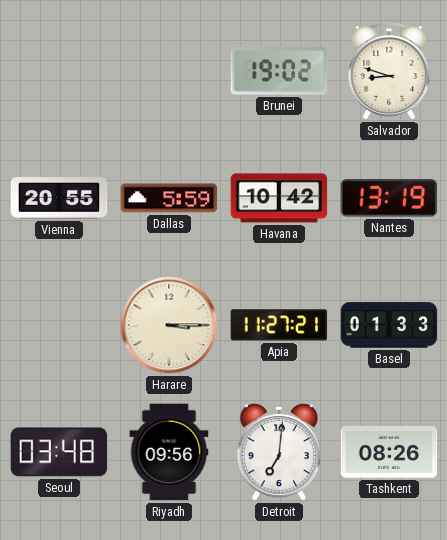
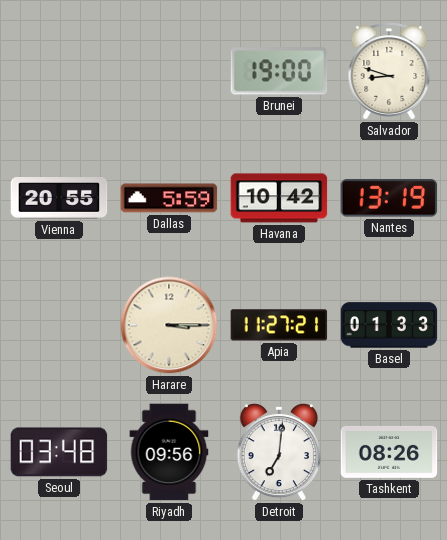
Brunei: 19:02 -> 19:00 (279, 71)
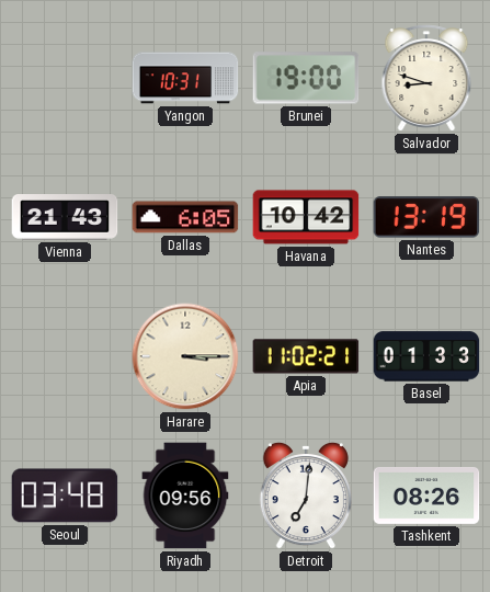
Yangon: none -> 10:31 (185, 78)
Vienna: 20:55 -> 21:43 (65, 218)
Dallas: 5:59 -> 6:05 (185, 217)
Apia: 11:27 -> 11:02 (306, 356)
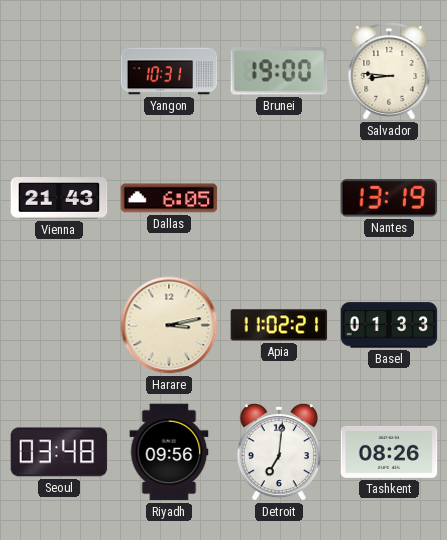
Salvador: 8:48 -> 8:46 (389, 71)
Havana: 10:42 -> none (306, 217)
Harare: 3:15 -> 3:13 (169, 325)
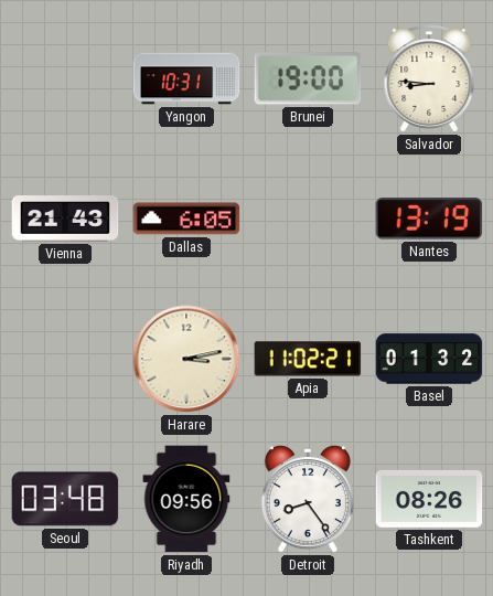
Basel: 01:33 -> 01:32 (429, 359)
Detroit: 7:01 -> 8:24 (308, 499)
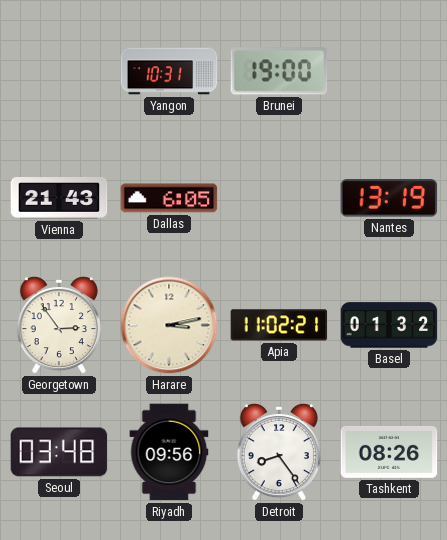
Salvador: 8:46 -> none (429, 78)
Georgetown: none -> 2:54 (59, 325)
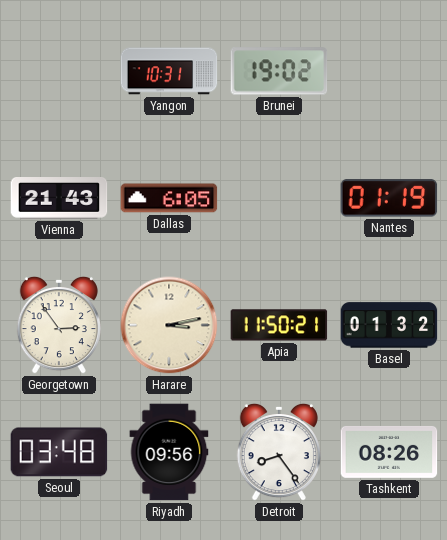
Brunei: 19:00 -> 19:02 (279, 71)
Nantes: 13:19 -> 01:19 (389, 198)
Apia: 11:02 -> 11:50 (279, 325)
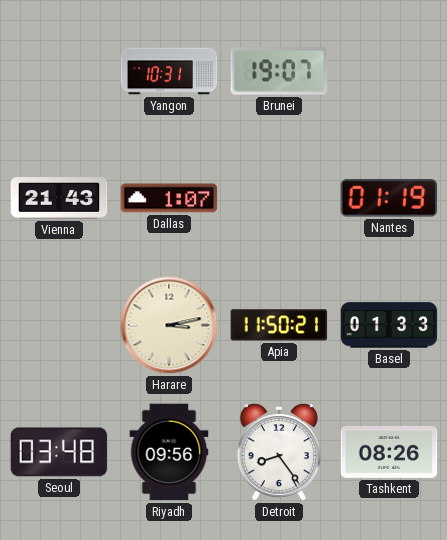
Brunei: 19:02 -> 19:07 (279, 71)
Dallas: 6:05 -> 1:07 (169, 198)
Georgetown: 2:54 -> none (59, 325)
Basel: 01:32 -> 01:33 (389, 325)
